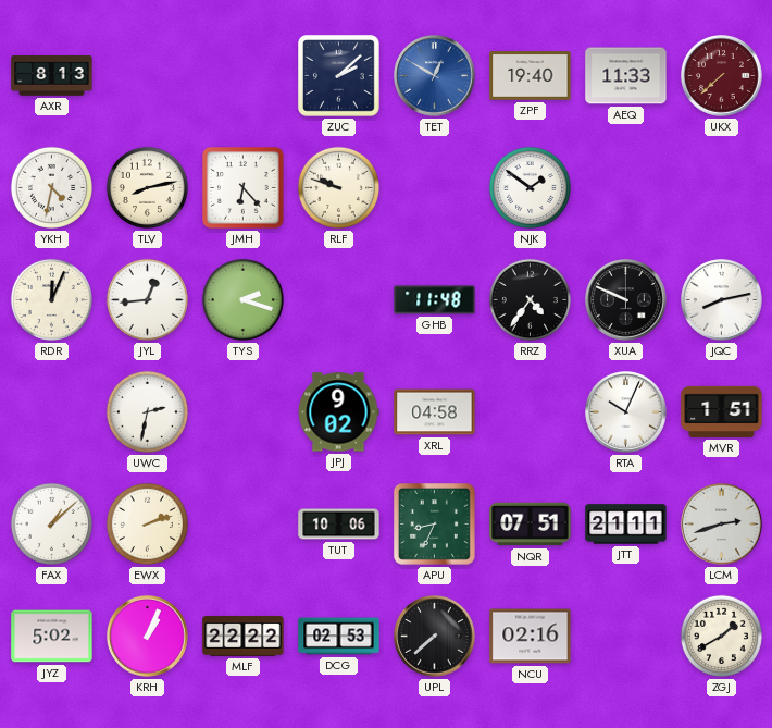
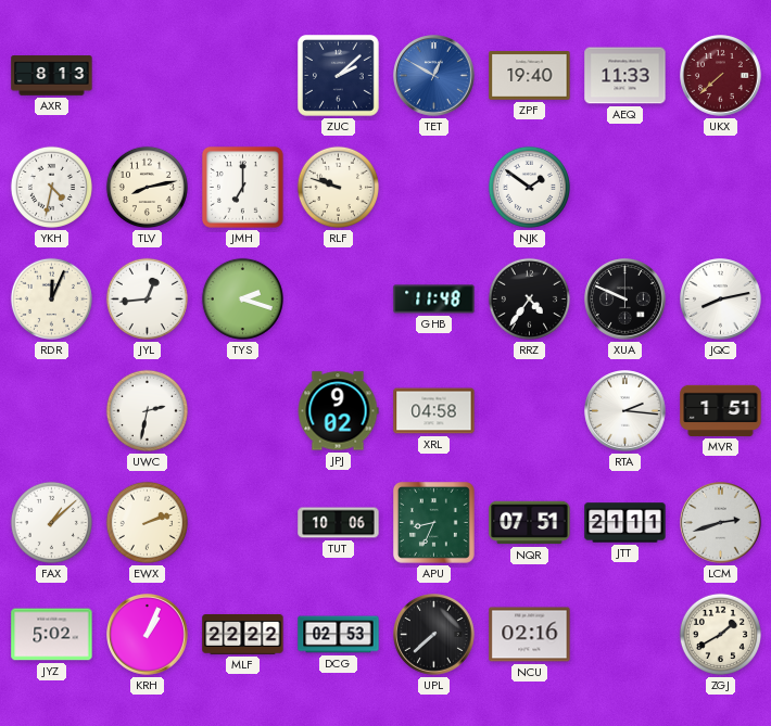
JMH: 6:23 -> 7:00 (243, 188)
RTA: 10:04 -> 2:16 (625, 411)
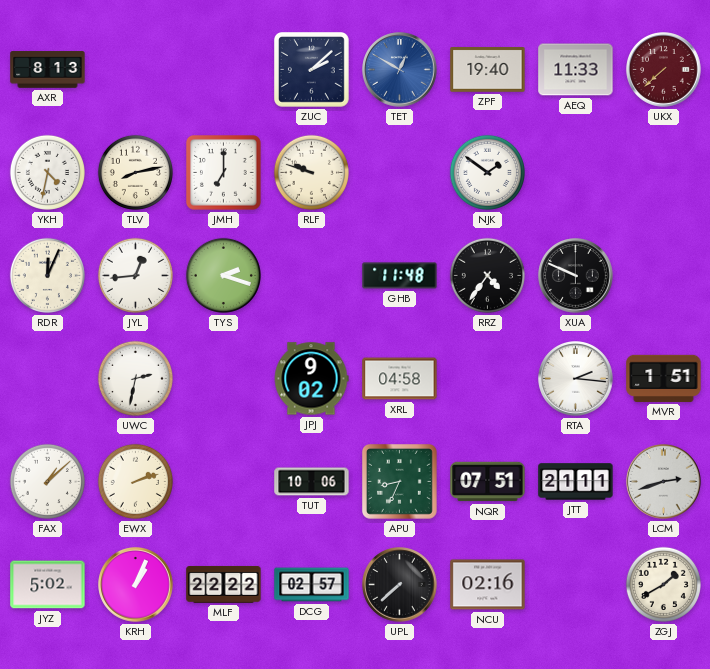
JQC: 8:13 -> none (721, 300)
DCG: 02:53 -> 02:57 (312, 585)
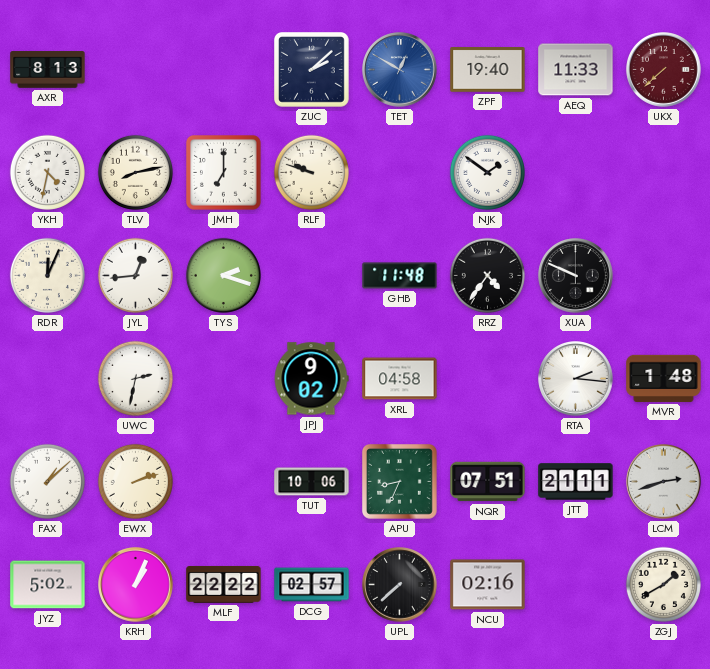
MVR: 1:51 -> 1:48 (664, 378)
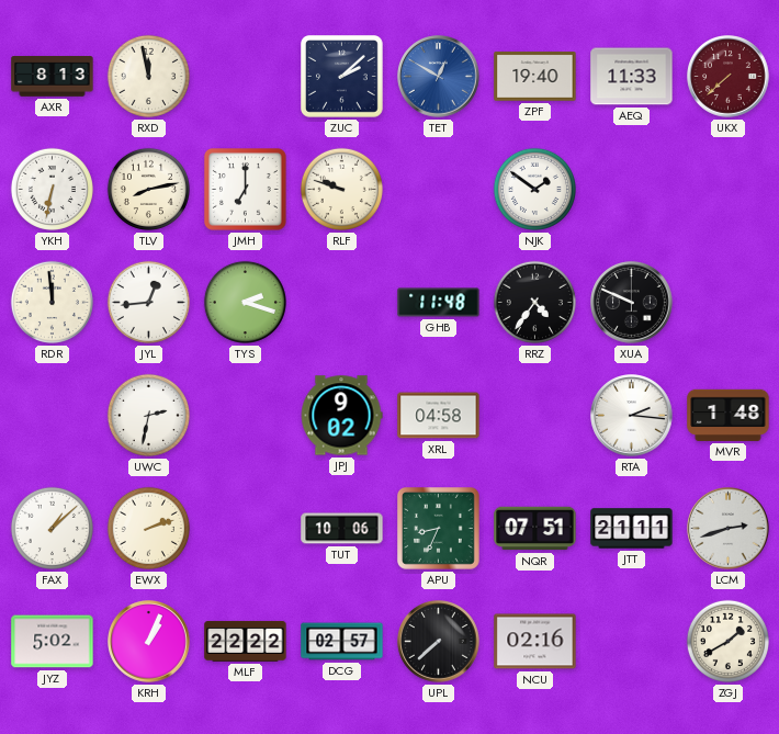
RXD: none -> 11:58 (148, 76)
YKH: 4:32 -> 6:32 (52, 189)
RDR: 12:04 -> 11:59 (52, 302)
